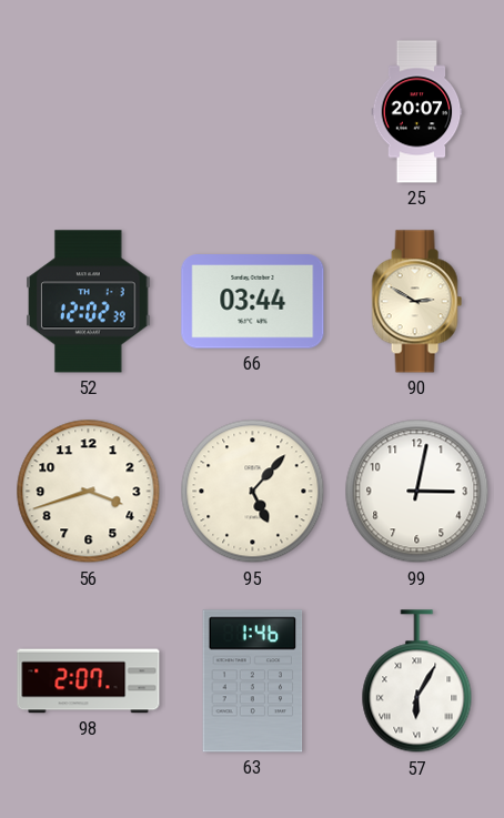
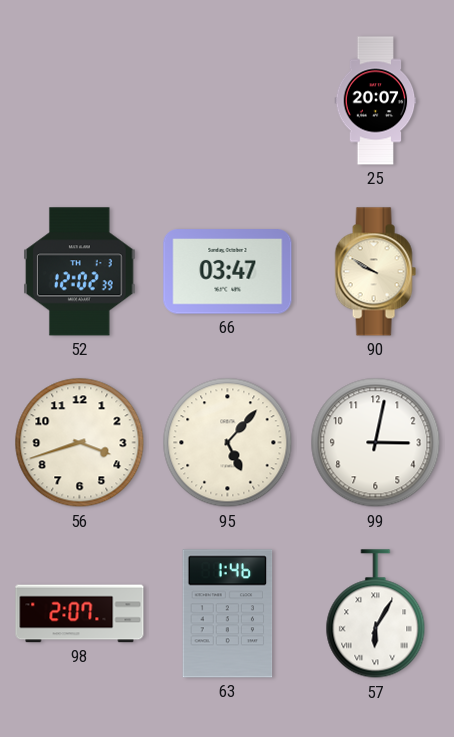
66: 03:44 -> 03:47 (228, 272)
90: 2:50 -> 9:50 (375, 272)
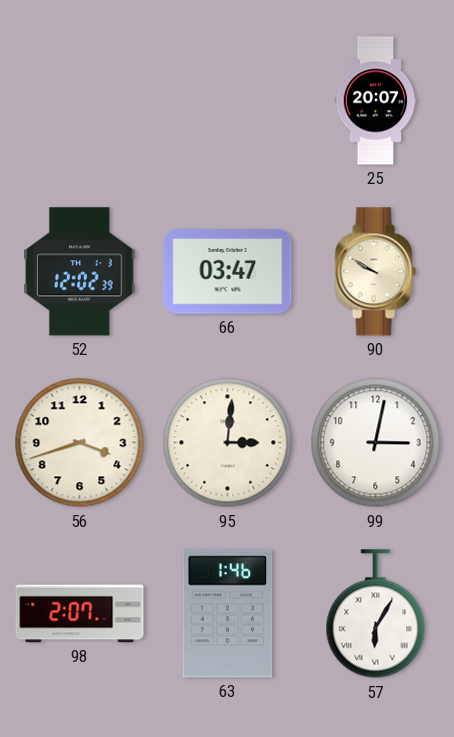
95: 5:07 -> 3:01 (228, 443)
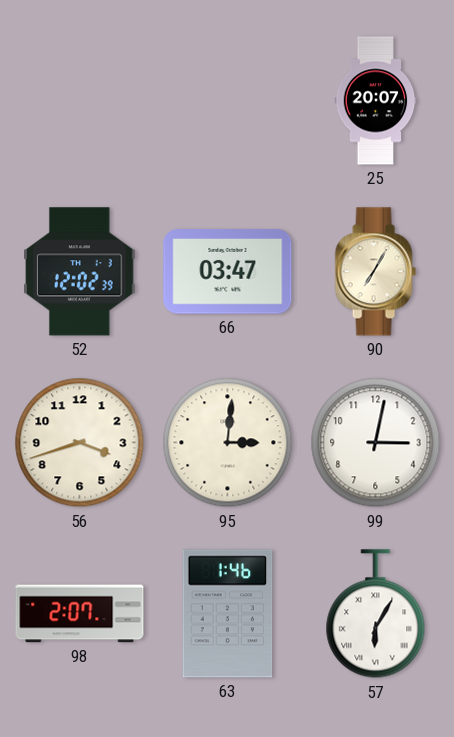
90: 9:50 -> 7:05 (375, 272)
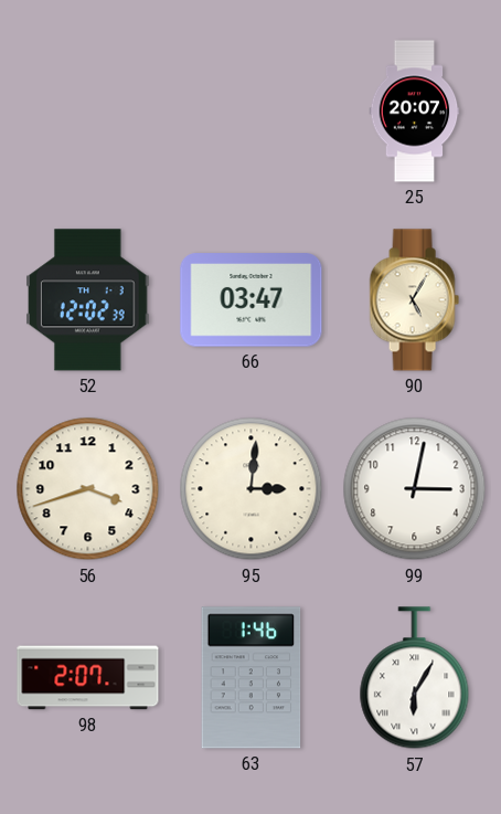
90: 7:05 -> 5:05 (414, 300)
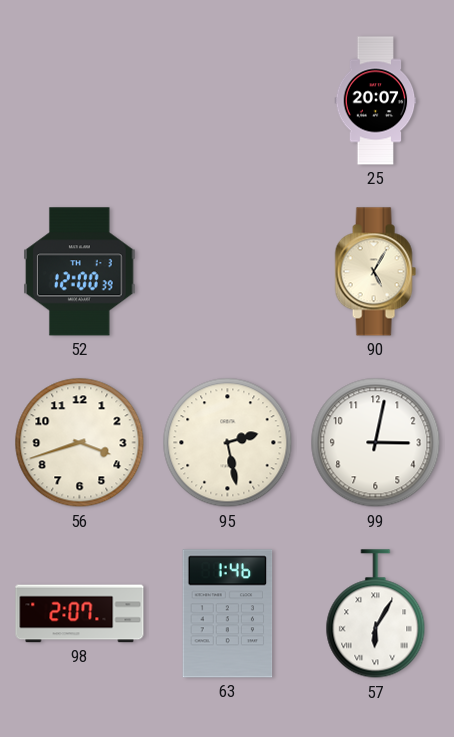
52: 12:02 -> 12:00 (80, 272)
66: 03:47 -> none (252, 300)
95: 3:01 -> 2:28 (228, 443)
